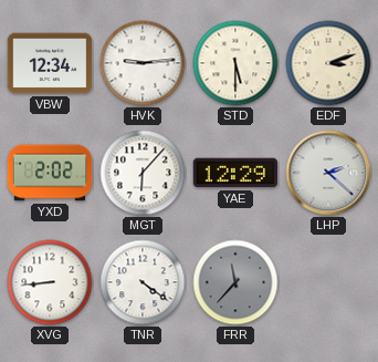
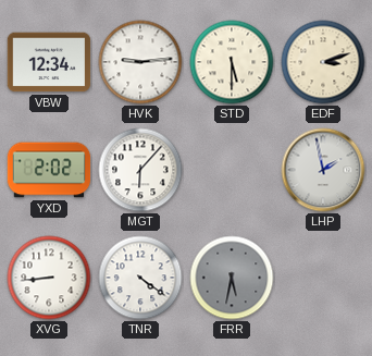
YAE: 12:29 -> none (235, 173)
LHP: 2:22 -> 1:58 (323, 170)
FRR: 11:37 -> 5:32 (232, 278)
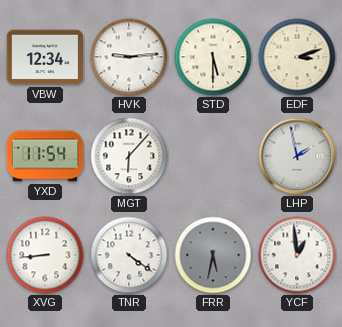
YXD: 2:02 -> 11:54 (45, 156)
YCF: none -> 12:59 (297, 255)
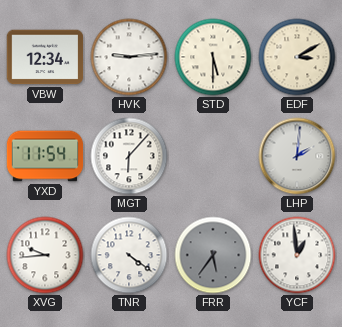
EDF: 3:12 -> 3:10 (297, 57)
LHP: 1:58 -> 2:01 (297, 156)
XVG: 8:44 -> 9:44 (45, 255)
FRR: 5:32 -> 5:36 (213, 255)
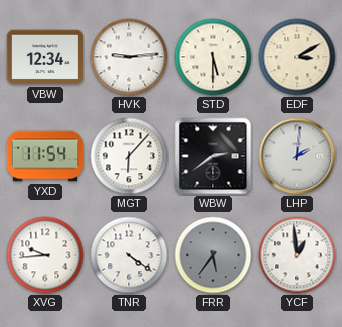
WBW: none -> 2:39 (213, 156)
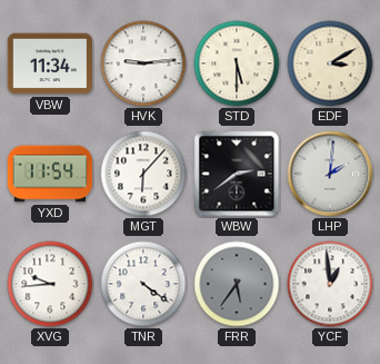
VBW: 12:34 -> 11:34 (50, 63)
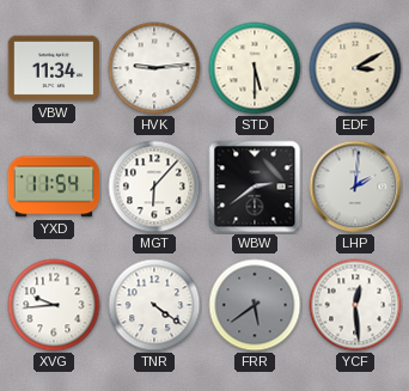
FRR: 5:36 -> 5:39 (255, 305)
YCF: 12:59 -> 12:29 (355, 305)
